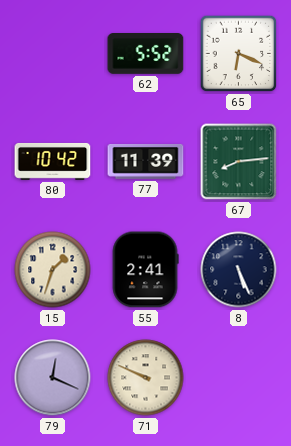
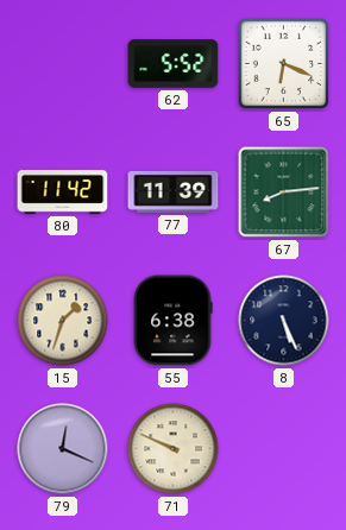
80: 10:42 -> 11:42 (63, 191)
55: 2:41 -> 6:38 (172, 321)
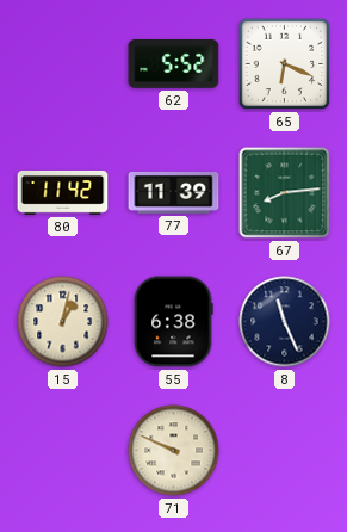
15: 1:33 -> 1:02 (63, 322)
8: 5:26 -> 11:26 (285, 322)
79: 12:19 -> none (63, 449)
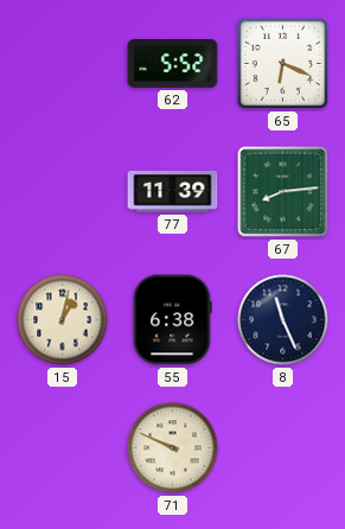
80: 11:42 -> none (63, 192)
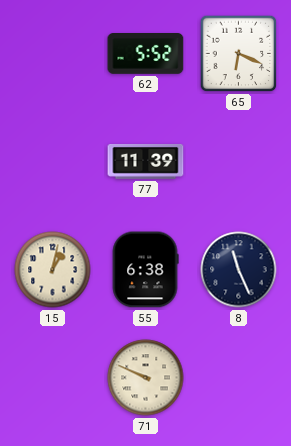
67: 8:14 -> none (283, 192)
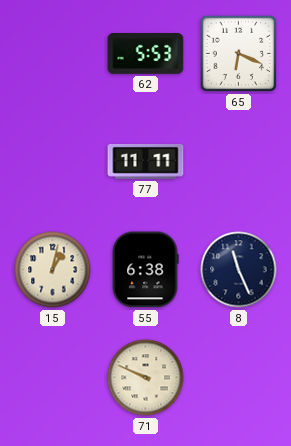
62: 5:52 -> 5:53 (146, 54)
77: 11:39 -> 11:11 (146, 162)
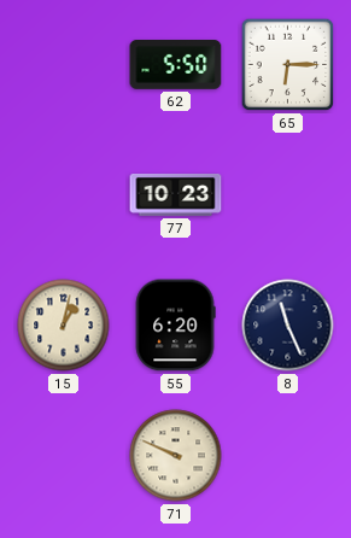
62: 5:53 -> 5:50 (176, 65)
65: 6:19 -> 6:15 (288, 65)
77: 11:11 -> 10:23 (176, 195)
55: 6:38 -> 6:20 (175, 326)
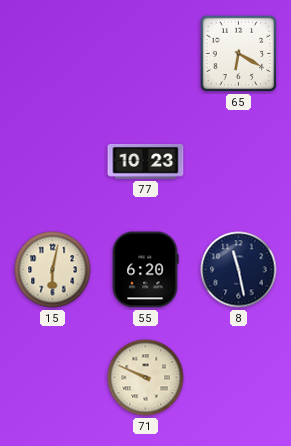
62: 5:50 -> none (176, 65)
65: 6:15 -> 6:20 (239, 54)
15: 1:02 -> 6:02 (53, 270)
8: 11:26 -> 11:28 (239, 270)
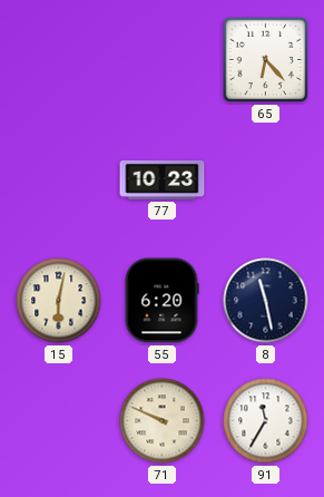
65: 6:20 -> 6:23 (266, 60)
91: none -> 11:35 (266, 421)
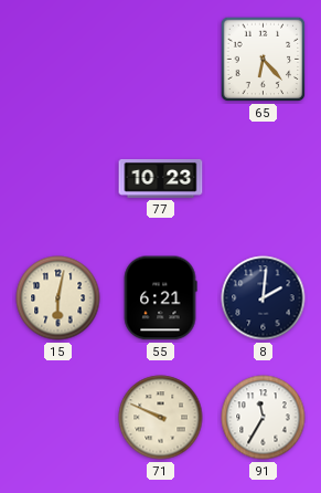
55: 6:20 -> 6:21 (160, 298)
8: 11:28 -> 2:01 (264, 298)
